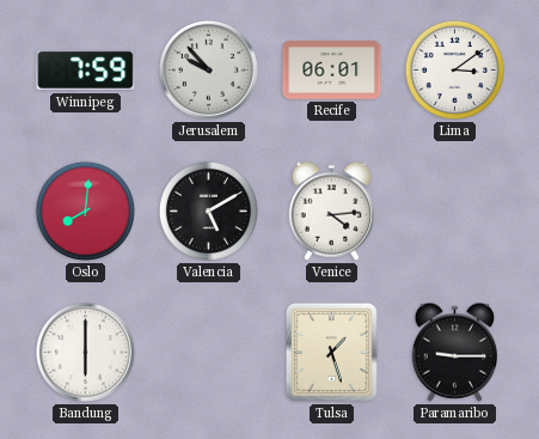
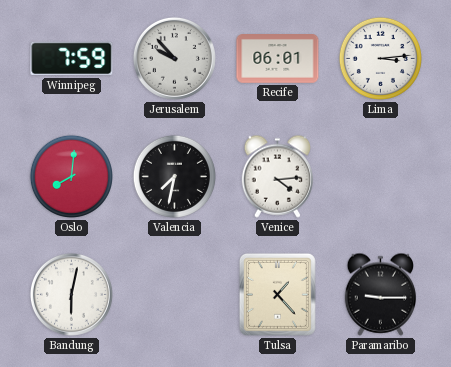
Lima: 3:09 -> 3:14 (380, 58)
Valencia: 5:10 -> 7:32 (174, 176)
Bandung: 6:00 -> 6:02 (71, 294)
Tulsa: 1:27 -> 1:23 (277, 294)
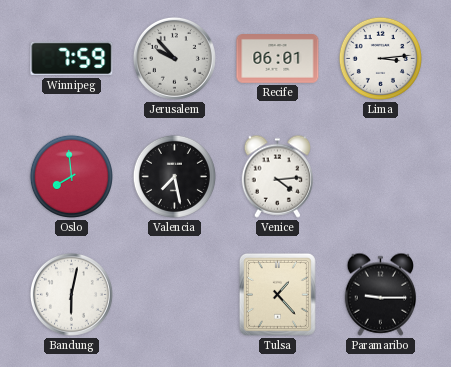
Oslo: 8:01 -> 7:59 (71, 176)
Valencia: 7:32 -> 7:28 (174, 176)
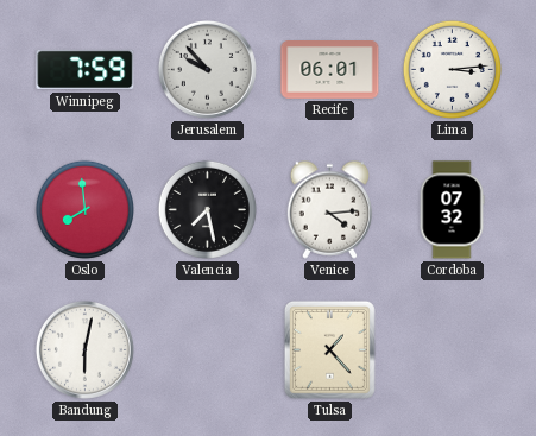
Cordoba: none -> 07:32 (452, 210)
Paramaribo: 9:15 -> none (381, 294)
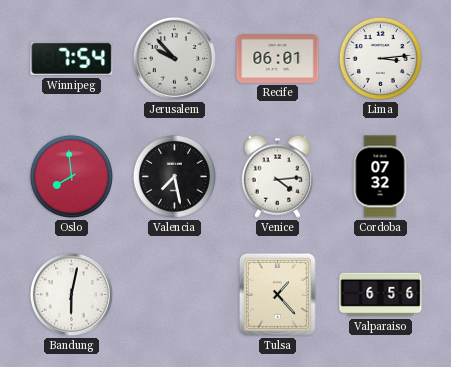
Winnipeg: 7:59 -> 7:54 (72, 59)
Valparaiso: none -> 6:56 (381, 295)
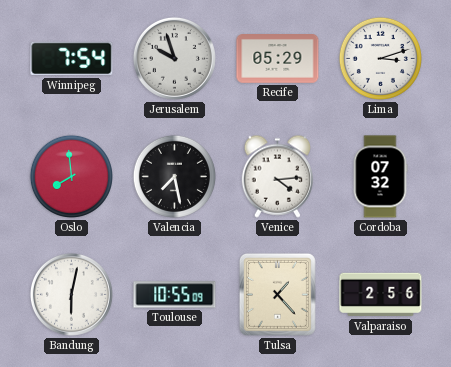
Jerusalem: 9:53 -> 9:57 (174, 58)
Recife: 06:01 -> 05:29 (278, 59)
Lima: 3:14 -> 3:12 (380, 58)
Toulouse: none -> 10:55 (175, 295)
Valparaiso: 6:56 -> 2:56 (381, 295)
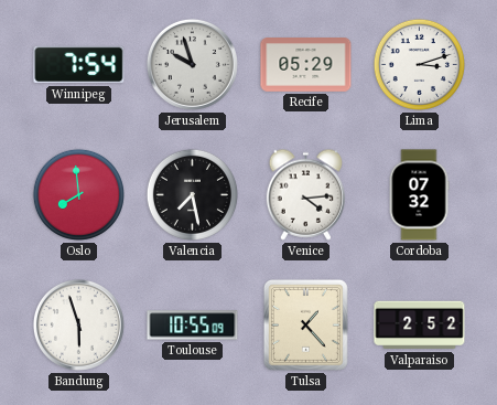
Bandung: 6:02 -> 5:57 (78, 324)
Valparaiso: 2:56 -> 2:52 (420, 326)
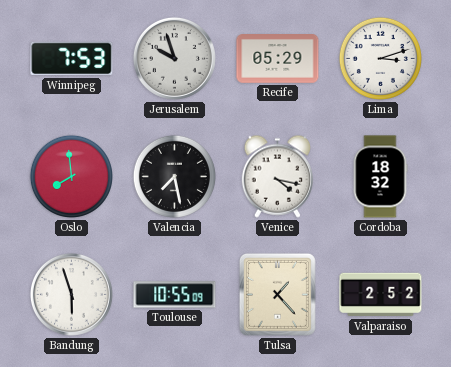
Winnipeg: 7:54 -> 7:53 (72, 59)
Venice: 4:14 -> 4:17 (278, 176)
Cordoba: 07:32 -> 18:32 (380, 177)
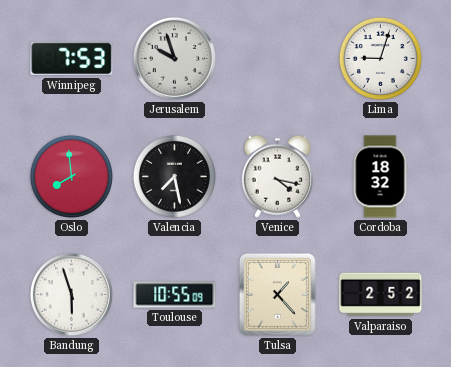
Recife: 05:29 -> none (278, 59)
Lima: 3:12 -> 9:03 (380, 58)
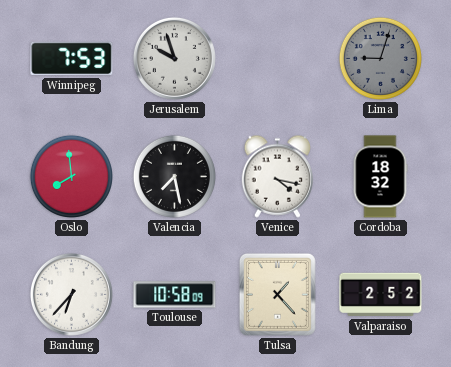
Lima dial: white -> grey (380, 58)
Bandung: 5:57 -> 6:37 (71, 294)
Toulouse: 10:55 -> 10:58 (175, 295)
